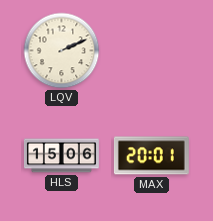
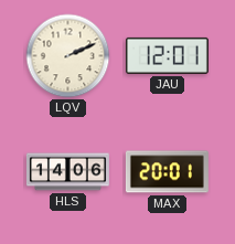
JAU: none -> 12:01 (167, 55)
HLS: 15:06 -> 14:06 (67, 172)
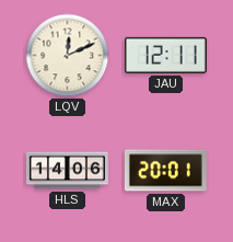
LQV: 2:11 -> 12:11 (68, 56)
JAU: 12:01 -> 12:11 (165, 55)
